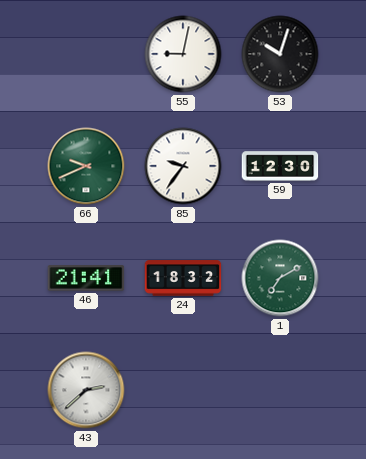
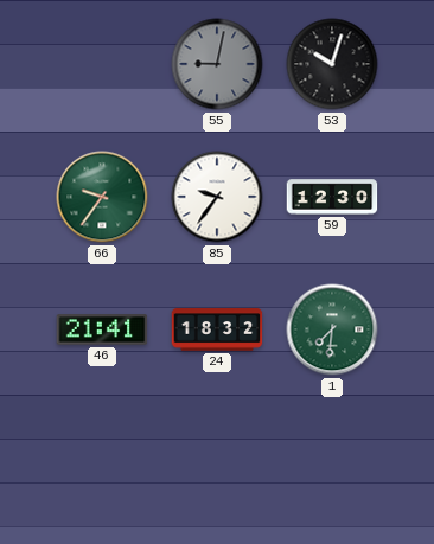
55 dial: white -> grey (217, 64)
66: 9:41 -> 9:36 (102, 197)
1: 7:10 -> 7:31 (332, 329)
43: 2:38 -> none (86, 390)
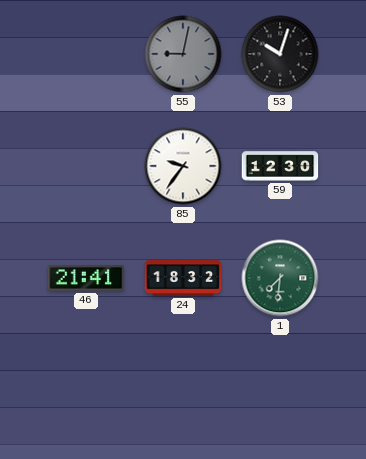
66: 9:36 -> none (102, 197)
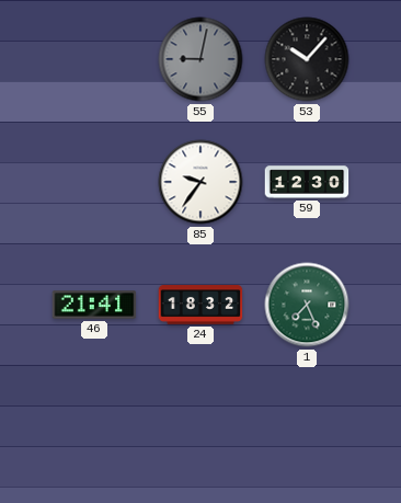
53: 10:03 -> 10:07 (307, 59)
1: 7:31 -> 7:26 (307, 305)
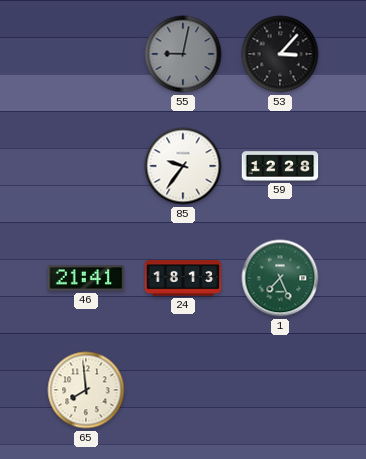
53: 10:07 -> 3:07 (280, 54)
59: 12:30 -> 12:28 (280, 166)
24: 18:32 -> 18:13 (183, 278)
65: none -> 7:59 (86, 390)
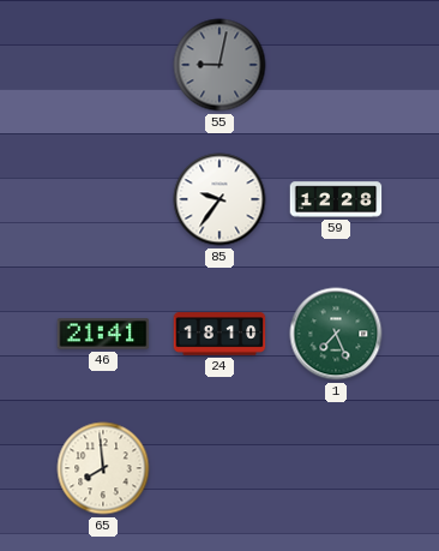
53: 3:07 -> none (280, 54)
24: 18:13 -> 18:10 (220, 334)
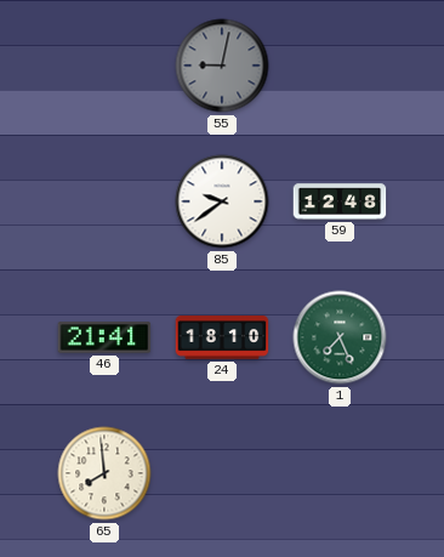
85: 9:36 -> 9:39 (222, 201)
59: 12:28 -> 12:48 (340, 201)
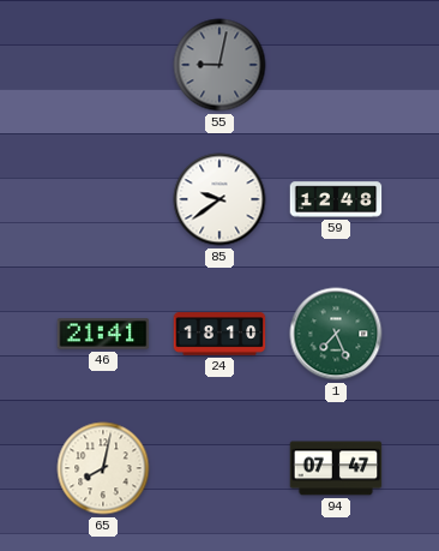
65: 7:59 -> 8:02 (103, 468)
94: none -> 07:47 (336, 468)
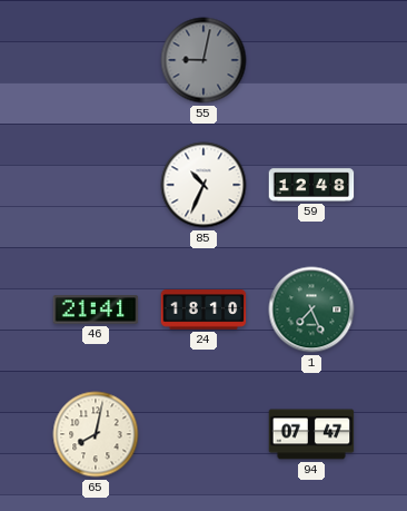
85: 9:39 -> 10:34 (203, 185)
